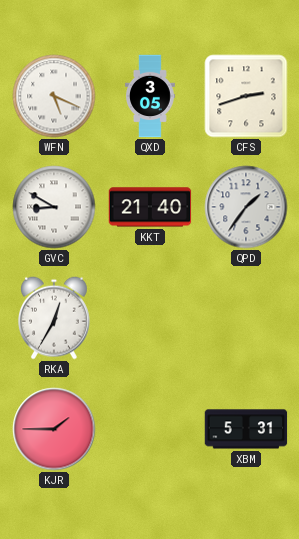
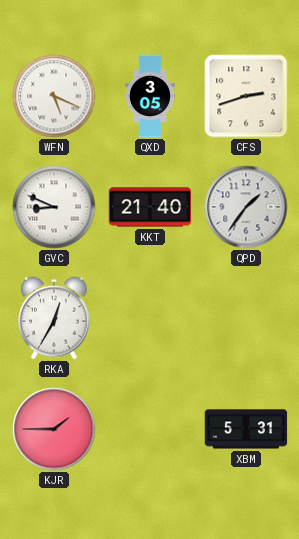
GVC: 8:50 -> 8:49 (54, 207)
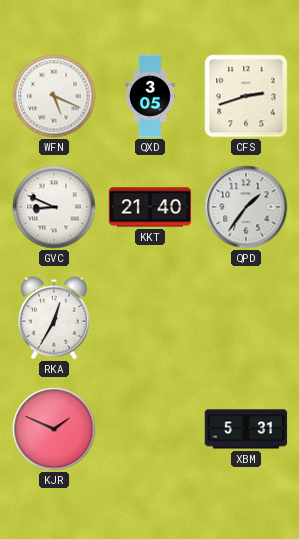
KJR: 1:45 -> 1:49 (54, 429)
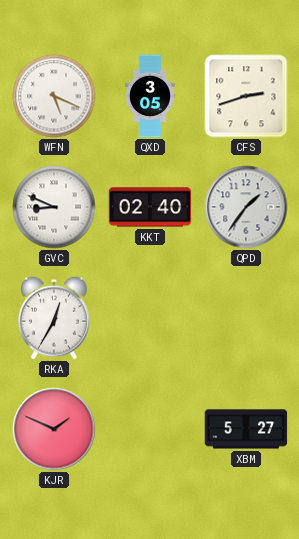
KKT: 21:40 -> 02:40 (150, 207)
XBM: 5:31 -> 5:27 (246, 429)
